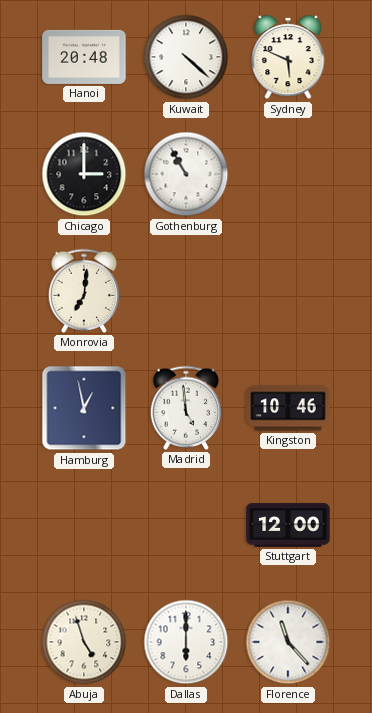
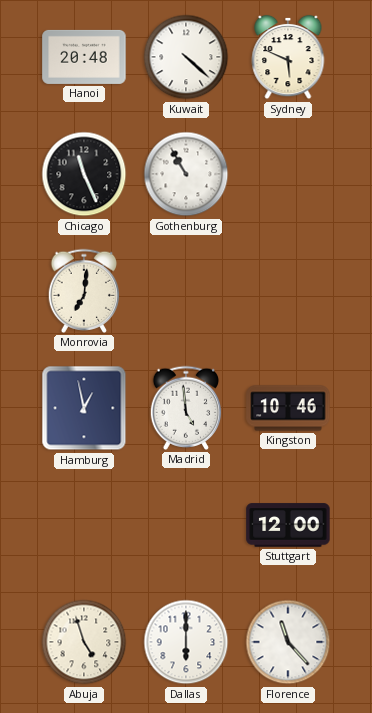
Chicago: 3:00 -> 11:26 (84, 174)
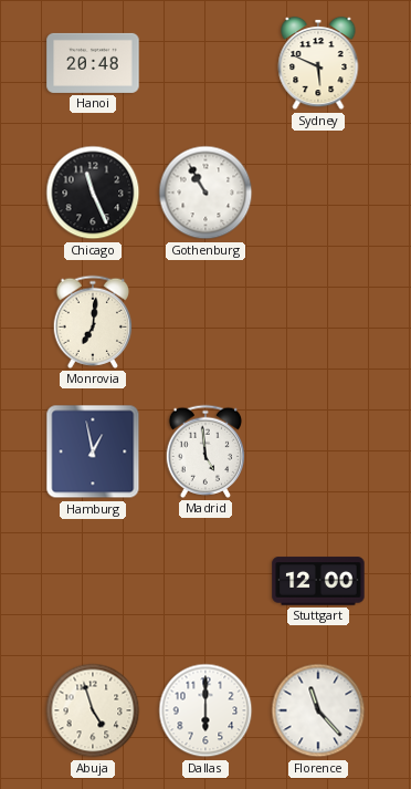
Kuwait: 4:22 -> none (186, 57)
Kingston: 10:46 -> none (288, 408)
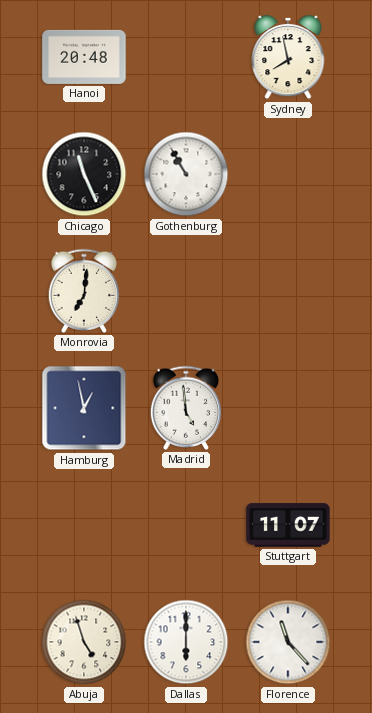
Sydney: 5:49 -> 7:58 (288, 57)
Stuttgart: 12:00 -> 11:07 (288, 525)
